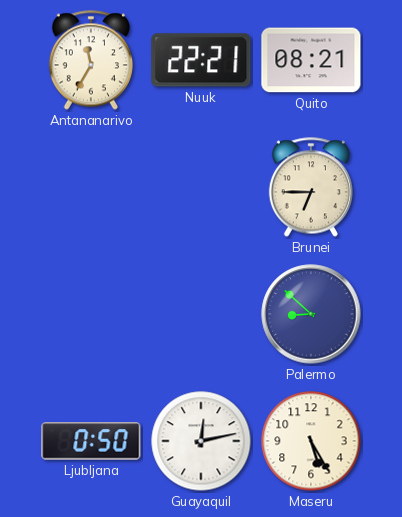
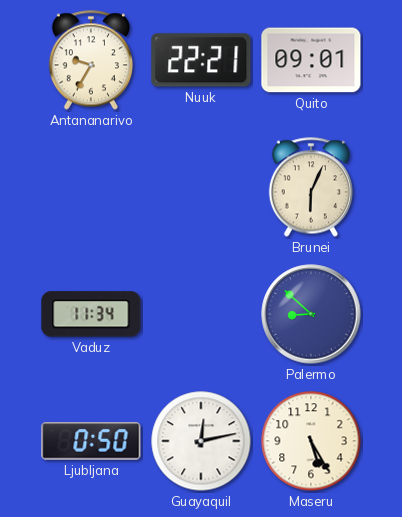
Antananarivo: 11:35 -> 9:35 (91, 60)
Quito: 08:21 -> 09:01 (311, 60)
Brunei: 6:45 -> 6:04 (311, 187)
Vaduz: none -> 11:34 (91, 314)
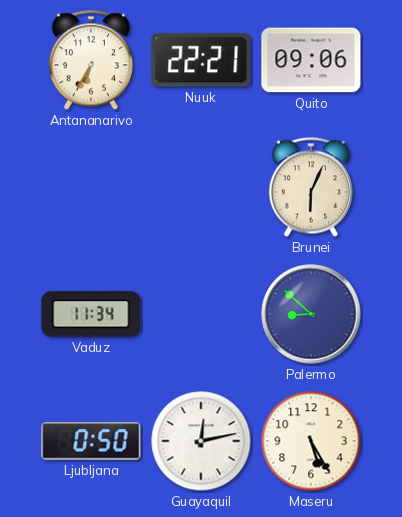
Antananarivo: 9:35 -> 6:35 (91, 60)
Quito: 09:01 -> 09:06 (311, 60)
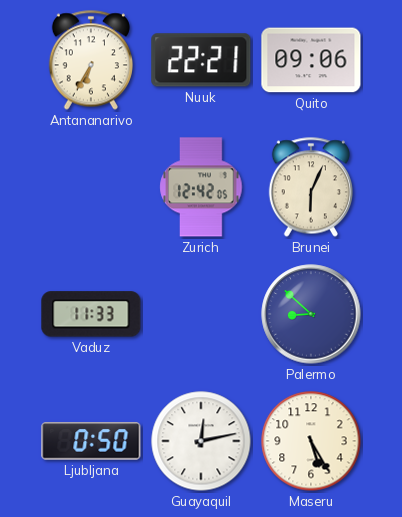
Zurich: none -> 12:42 (201, 187)
Vaduz: 11:34 -> 11:33 (91, 314)
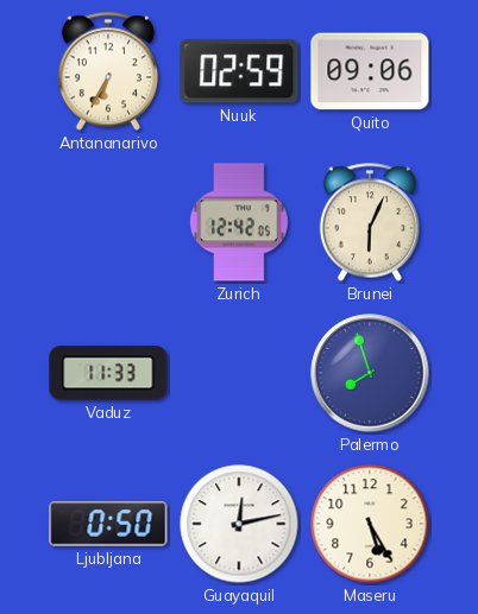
Nuuk: 22:21 -> 02:59 (239, 71)
Palermo: 8:52 -> 7:57 (370, 373)
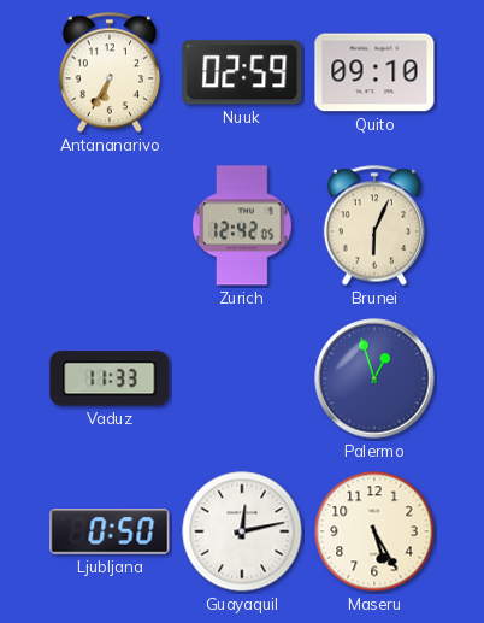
Quito: 09:06 -> 09:10 (374, 72)
Palermo: 7:57 -> 12:57 (374, 378)
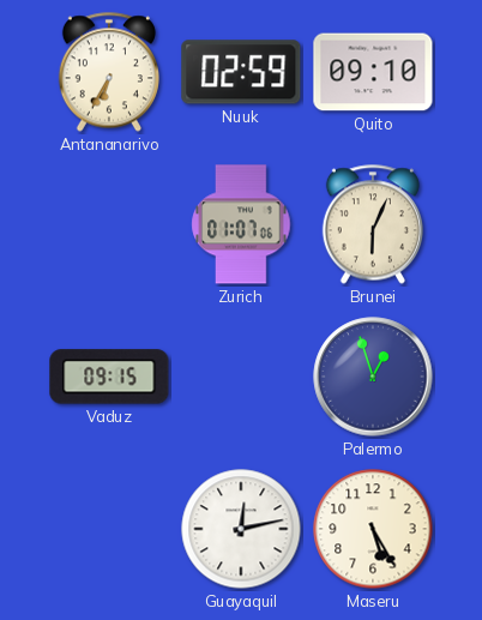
Zurich: 12:42 -> 01:07 (241, 224)
Vaduz: 11:33 -> 09:15 (109, 377)
Ljubljana: 0:50 -> none (110, 531)
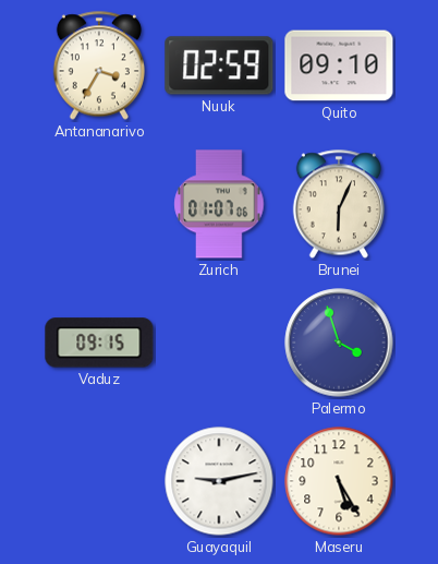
Antananarivo: 6:35 -> 3:35 (99, 65)
Palermo: 12:57 -> 3:57 (339, 343)
Guayaquil: 12:13 -> 9:13 (219, 481)
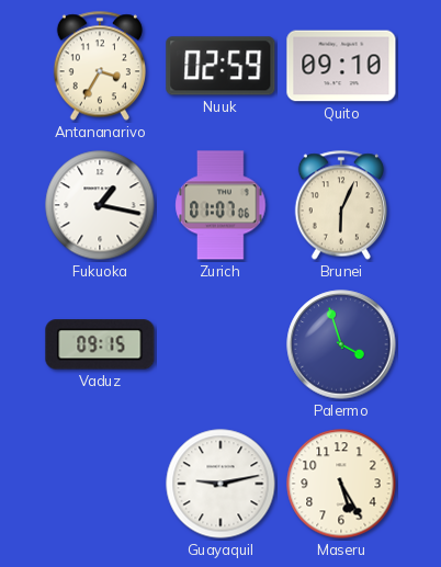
Fukuoka: none -> 1:17 (100, 205)
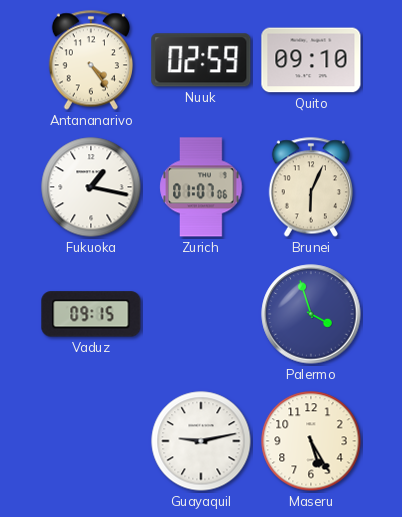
Antananarivo: 3:35 -> 4:24 (91, 60)
